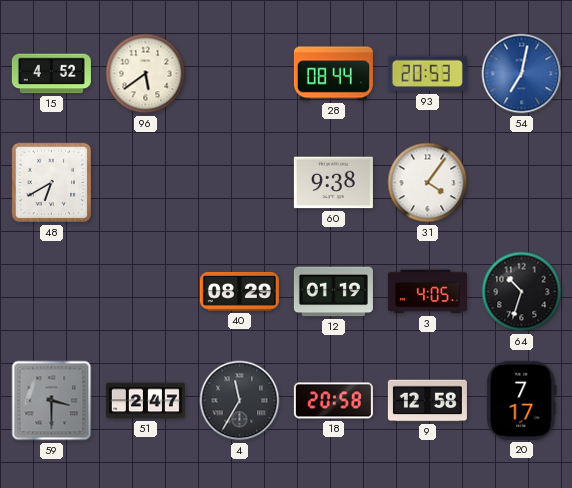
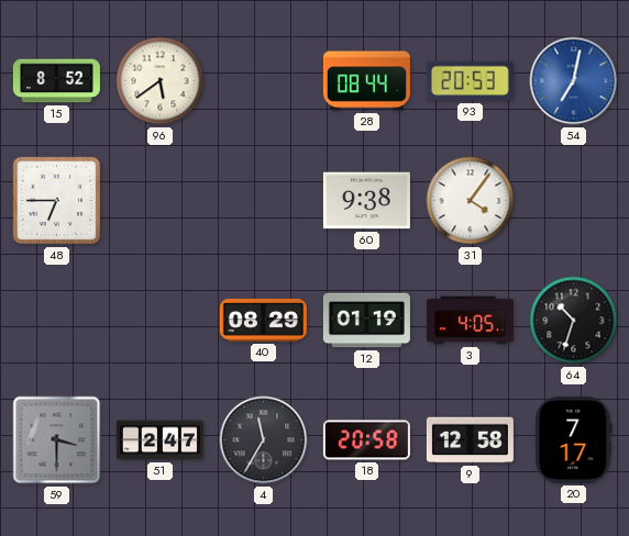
15: 4:52 -> 8:52 (56, 81)
48: 6:40 -> 6:45 (57, 201)
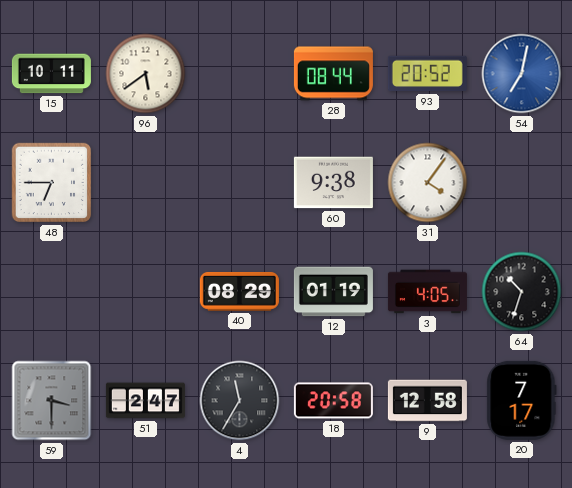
15: 8:52 -> 10:11 (51, 74)
93: 20:53 -> 20:52 (427, 74)
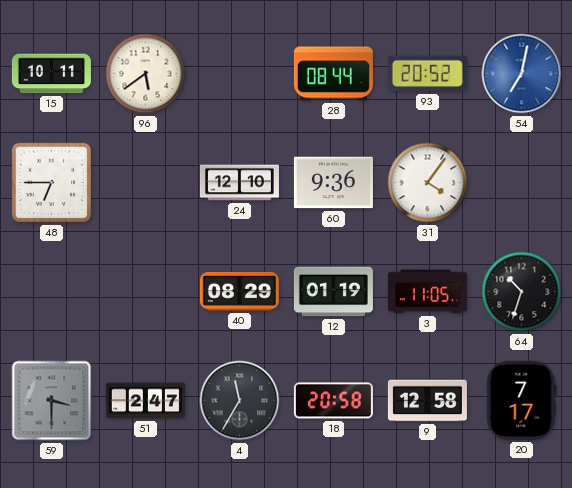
24: none -> 12:10 (239, 183)
60: 9:38 -> 9:36 (333, 183)
3: 4:05 -> 11:05 (427, 292)
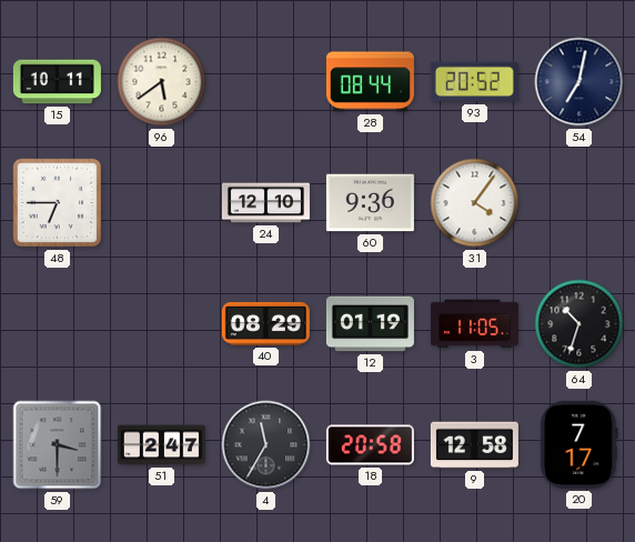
54 dial: blue -> navy (579, 82)
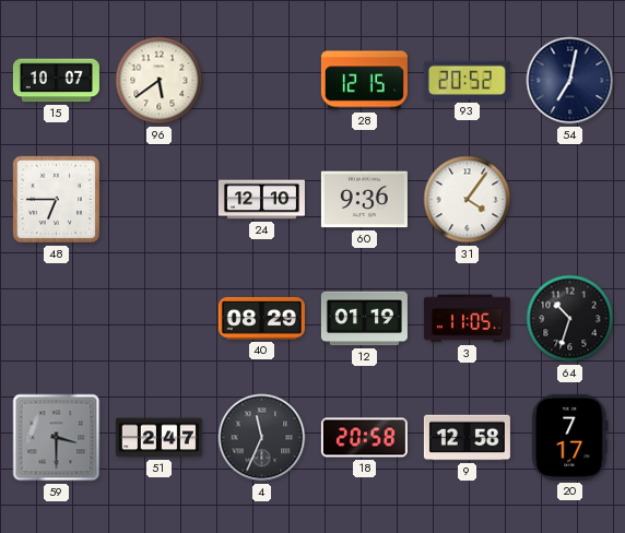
15: 10:11 -> 10:07 (56, 81)
28: 08:44 -> 12:15 (364, 81)
4: 11:35 -> 11:34 (262, 438)
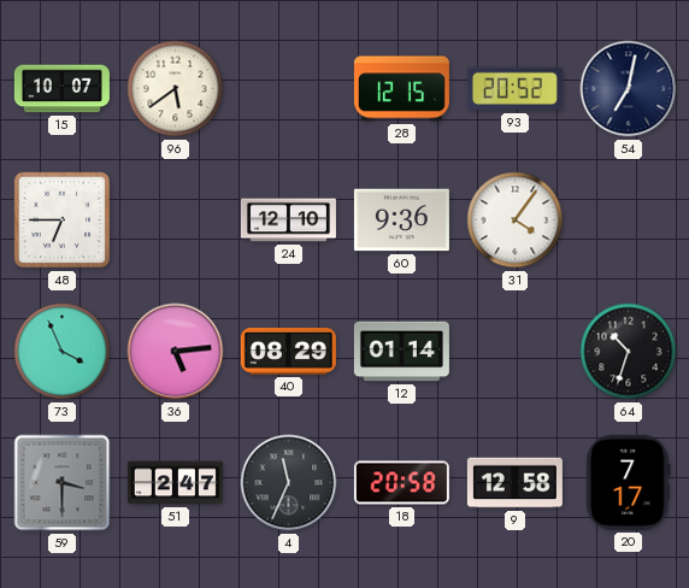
73: none -> 3:56 (63, 352)
36: none -> 5:14 (176, 352)
12: 01:19 -> 01:14 (401, 352)
3: 11:05 -> none (467, 319)
